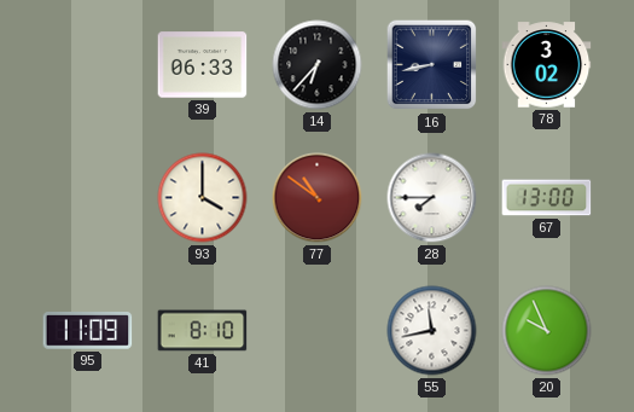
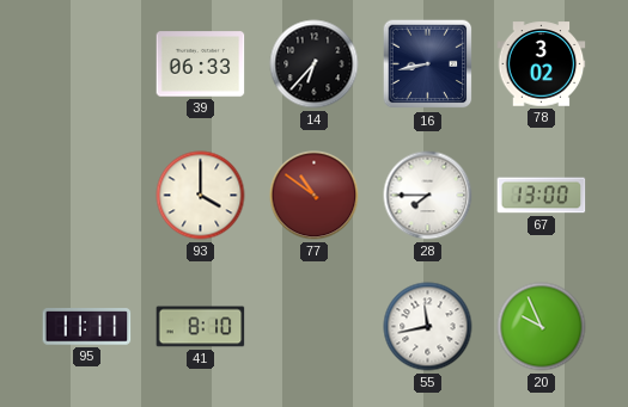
95: 11:09 -> 11:11 (87, 327)
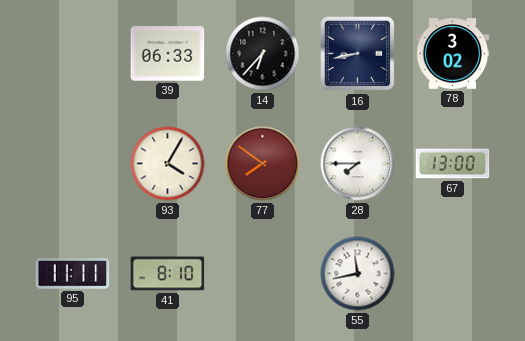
93: 4:00 -> 4:05 (168, 164)
77: 10:51 -> 7:51 (263, 164)
20: 9:56 -> none (542, 327)
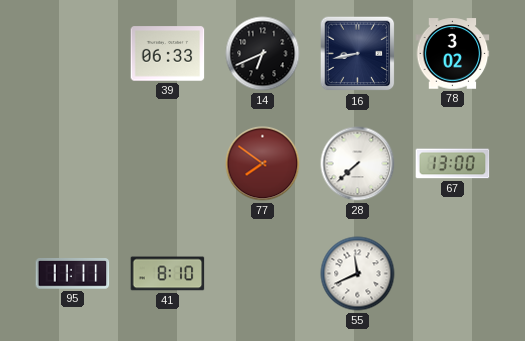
14: 6:37 -> 6:41 (263, 54)
93: 4:05 -> none (168, 164)
28: 7:45 -> 7:38 (358, 164)
55: 11:43 -> 11:41 (358, 274)
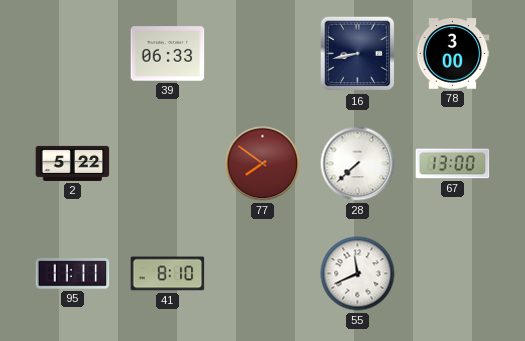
14: 6:41 -> none (263, 54)
78: 3:02 -> 3:00 (453, 54)
2: none -> 5:22 (73, 163)
